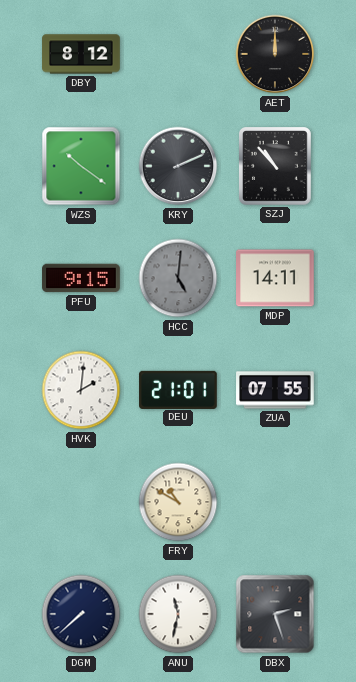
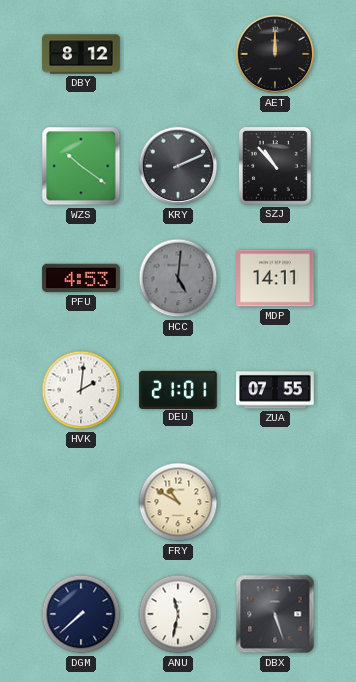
PFU: 9:15 -> 4:53 (81, 278)
DBX: 2:27 -> 5:27 (275, 614)
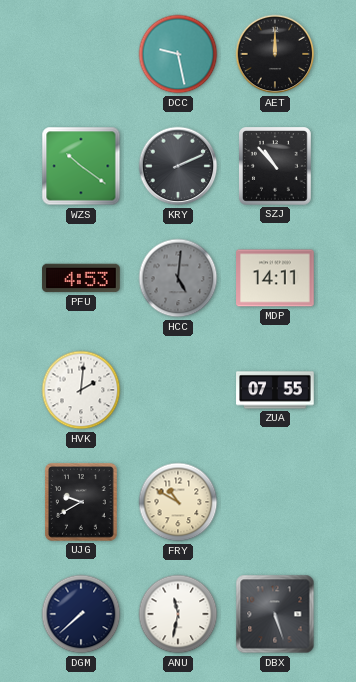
DBY: 8:12 -> none (81, 54)
DCC: none -> 9:28 (178, 54)
DEU: 21:01 -> none (178, 389)
UJG: none -> 9:40 (82, 502)
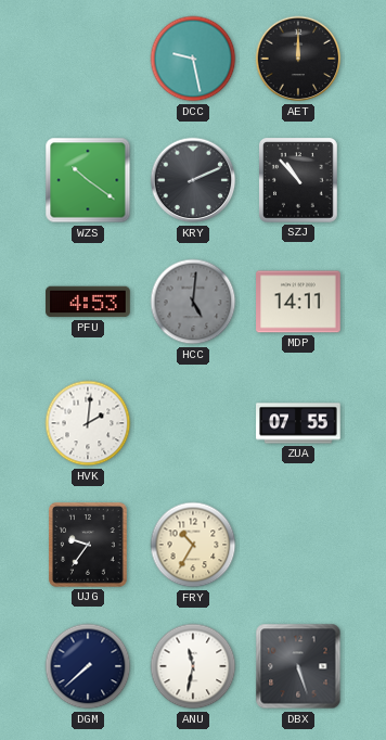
UJG: 9:40 -> 9:36 (89, 545)
FRY: 10:50 -> 10:35 (193, 545)
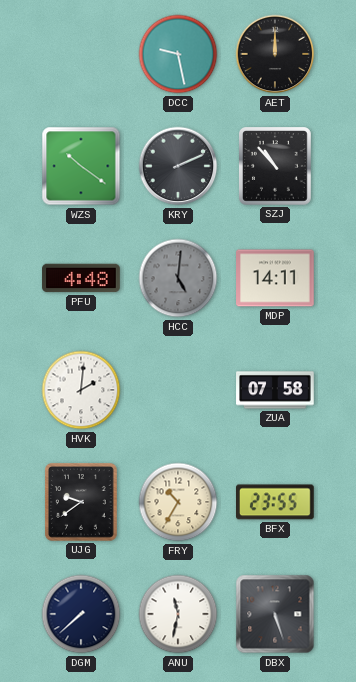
PFU: 4:53 -> 4:48 (81, 278)
ZUA: 07:55 -> 07:58 (275, 390)
UJG: 9:36 -> 9:39 (82, 502)
BFX: none -> 23:55 (276, 502)
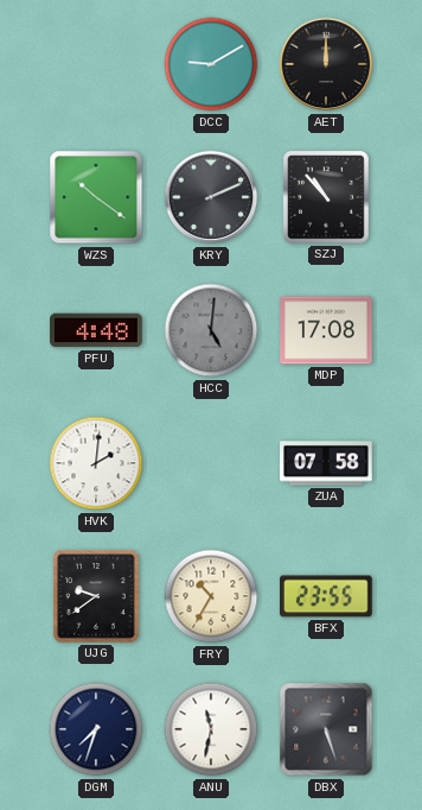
DCC: 9:28 -> 9:10 (211, 64)
MDP: 14:11 -> 17:08 (326, 330)
DGM: 7:38 -> 7:33 (96, 729)
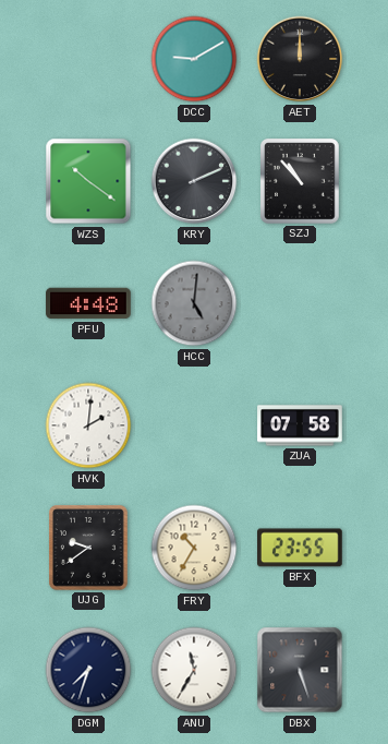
MDP: 17:08 -> none (326, 330)
ANU: 11:32 -> 11:35 (194, 670)
